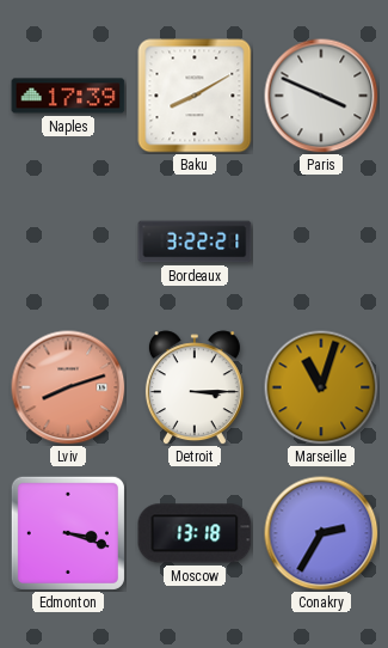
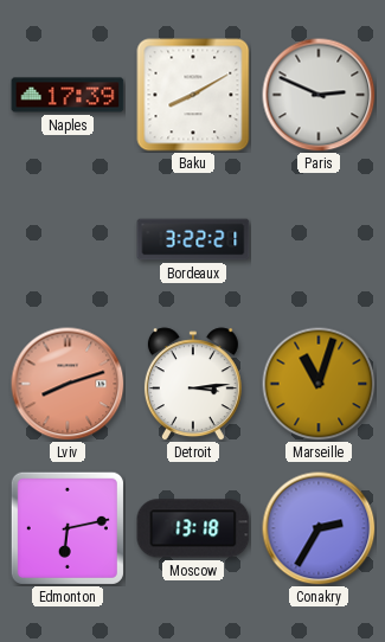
Paris: 3:49 -> 2:49 (319, 95)
Detroit: 3:15 -> 3:14 (193, 384)
Edmonton: 3:18 -> 6:13 (68, 528)
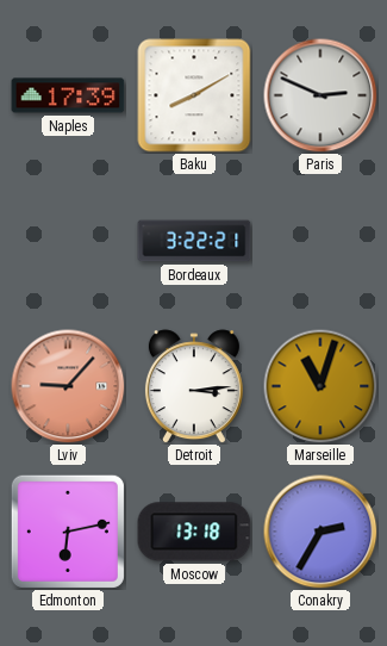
Lviv: 8:12 -> 9:07 (68, 386)
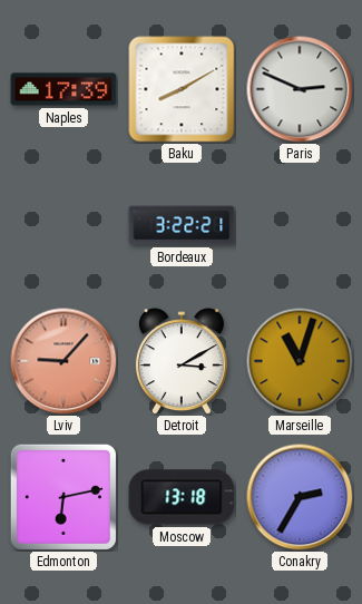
Detroit: 3:14 -> 3:10 (182, 361)
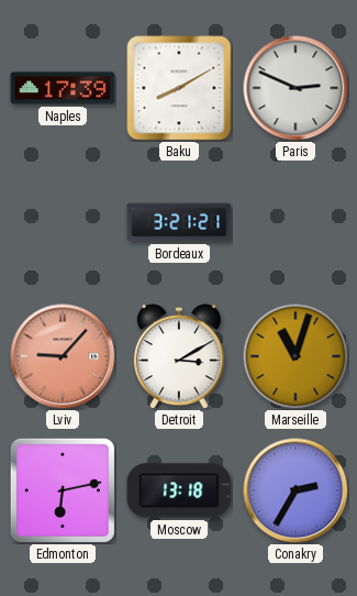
Bordeaux: 3:22 -> 3:21 (179, 222)
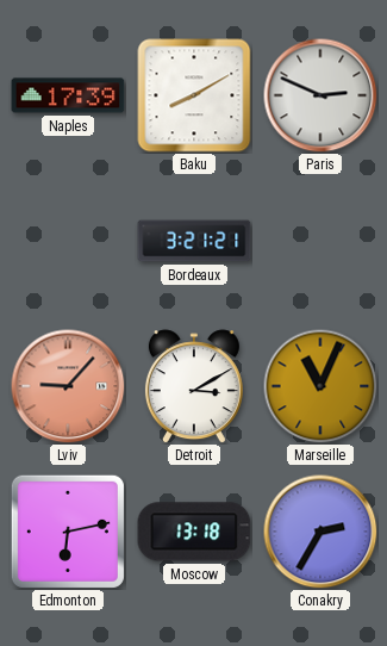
Marseille: 11:03 -> 11:04 (320, 386)
